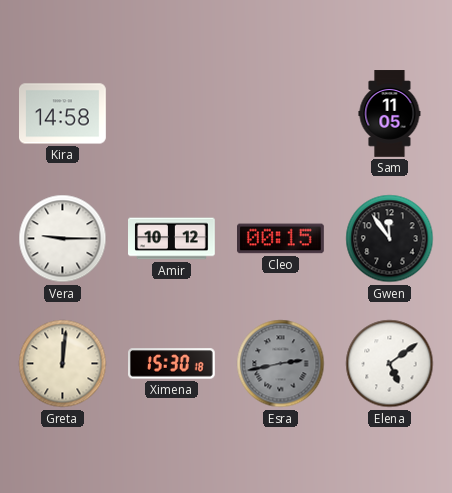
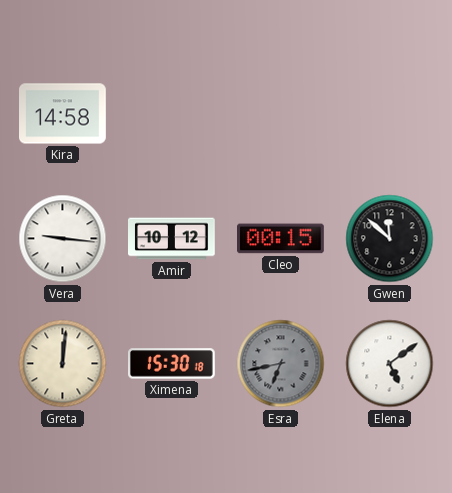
Sam: 11:05 -> none (390, 114)
Vera: 9:15 -> 9:16 (63, 239)
Gwen: 11:54 -> 11:52 (390, 239)
Esra: 2:43 -> 6:43 (281, 364)
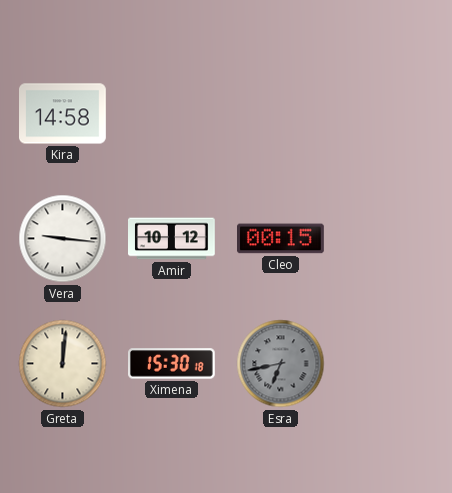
Gwen: 11:52 -> none (390, 239)
Elena: 5:09 -> none (390, 364)
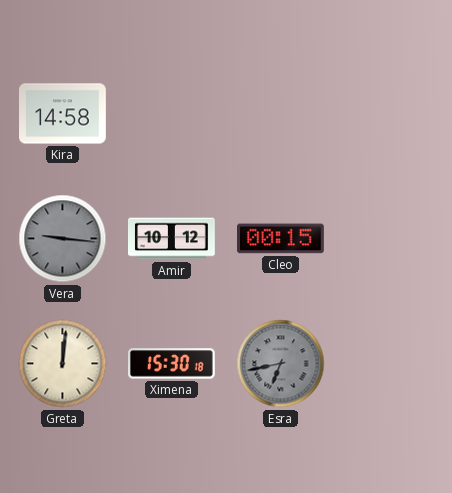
Vera dial: white -> grey (63, 239)
